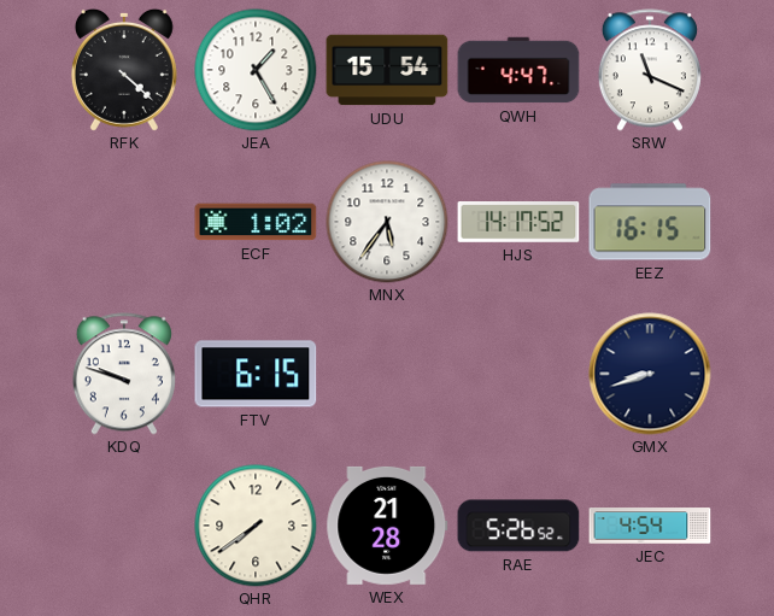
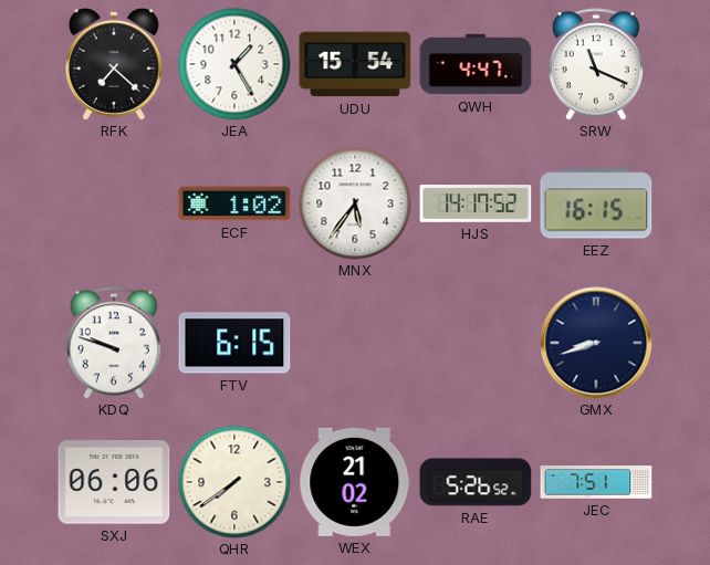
RFK: 4:22 -> 7:22 (114, 64)
SXJ: none -> 06:06 (114, 482)
WEX: 21:28 -> 21:02 (355, 482)
JEC: 4:54 -> 7:51 (596, 482)
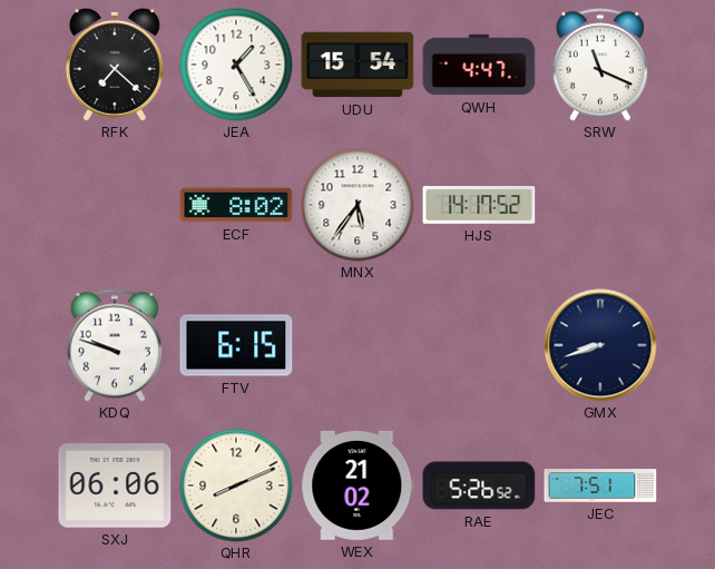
ECF: 1:02 -> 8:02 (236, 205)
EEZ: 16:15 -> none (596, 203)
QHR: 7:39 -> 8:11 (236, 485)
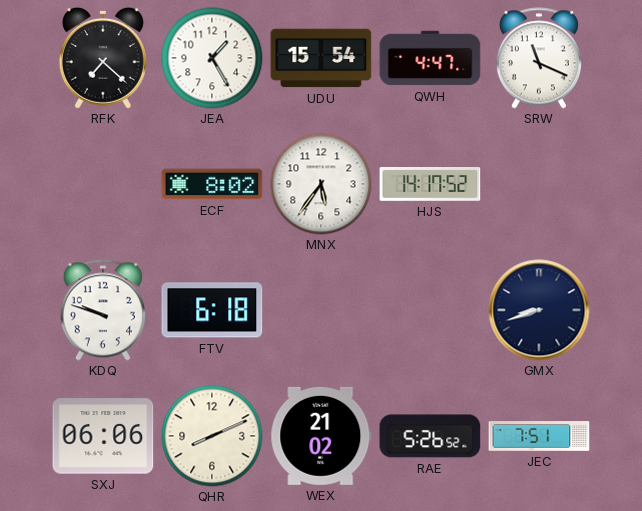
FTV: 6:15 -> 6:18 (212, 310)
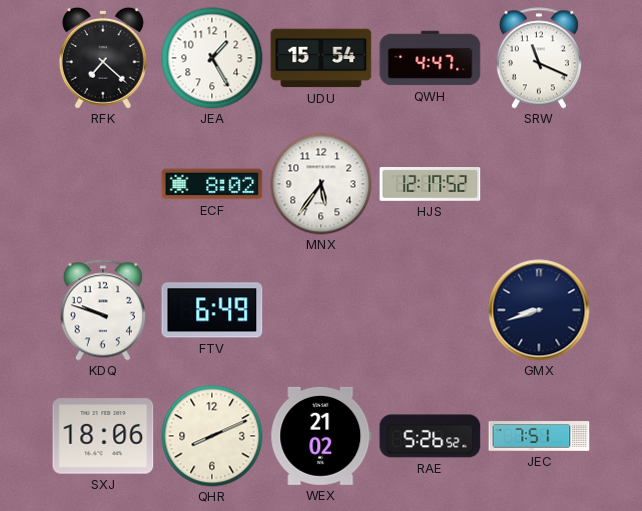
HJS: 14:17 -> 12:17 (430, 184)
FTV: 6:18 -> 6:49 (212, 310)
SXJ: 06:06 -> 18:06 (103, 436)
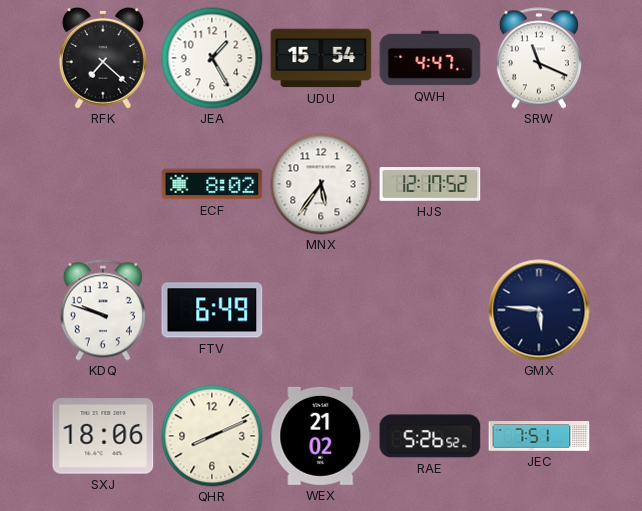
GMX: 8:42 -> 5:46 (539, 310)
